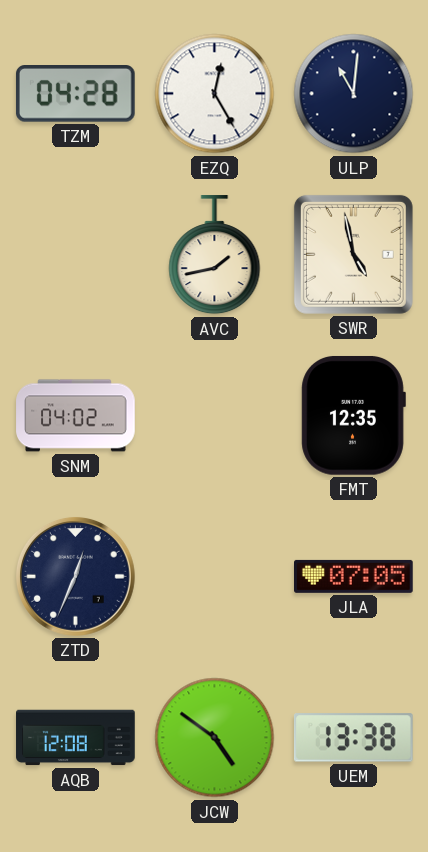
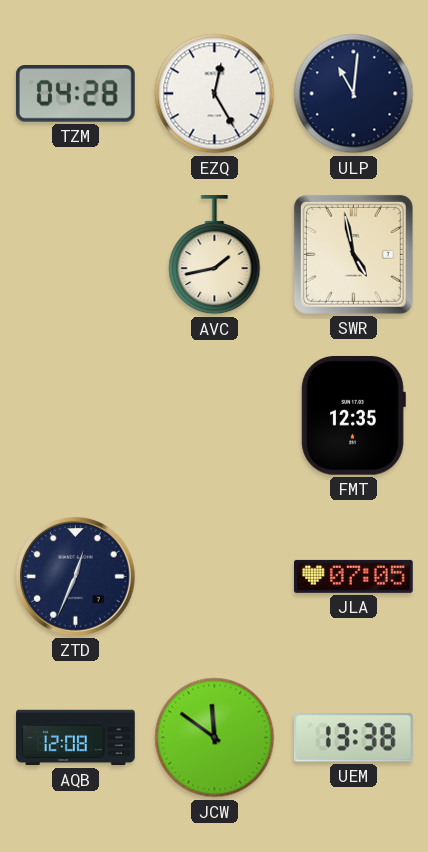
SNM: 04:02 -> none (76, 416)
JCW: 4:51 -> 11:51 (215, 738)
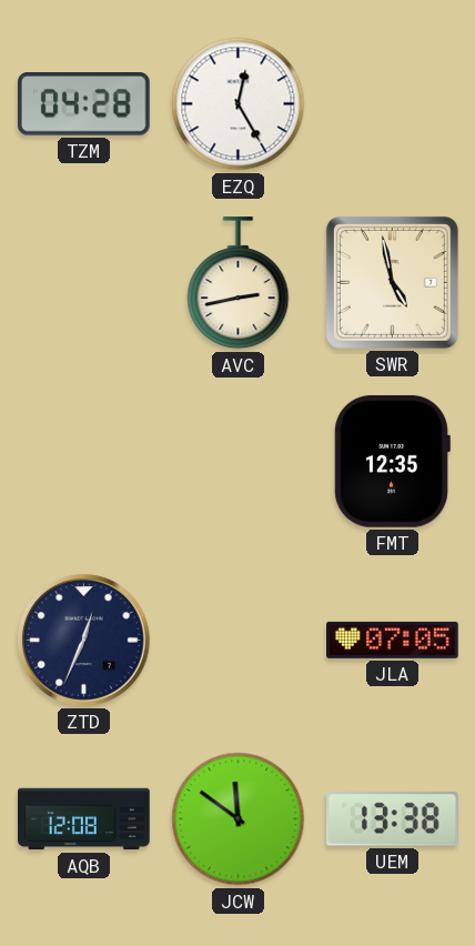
ULP: 11:01 -> none (354, 94)
AVC: 1:43 -> 2:43 (239, 283)
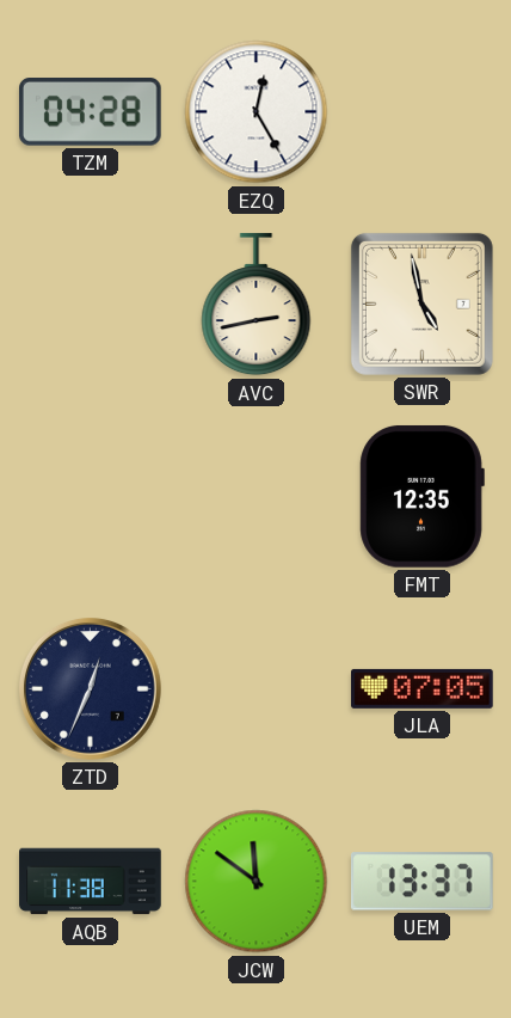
AQB: 12:08 -> 11:38 (91, 882)
UEM: 13:38 -> 13:37 (421, 882)
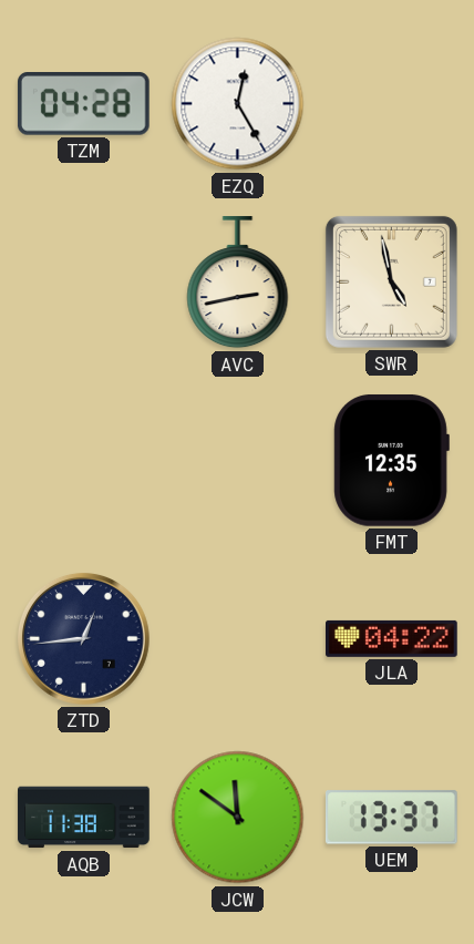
ZTD: 12:34 -> 12:44 (83, 638)
JLA: 07:05 -> 04:22 (392, 638)
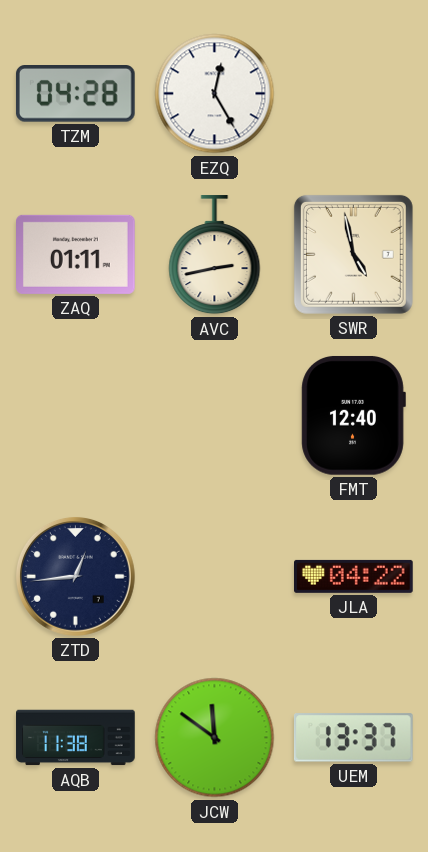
ZAQ: none -> 01:11 (76, 254)
FMT: 12:35 -> 12:40 (353, 415)
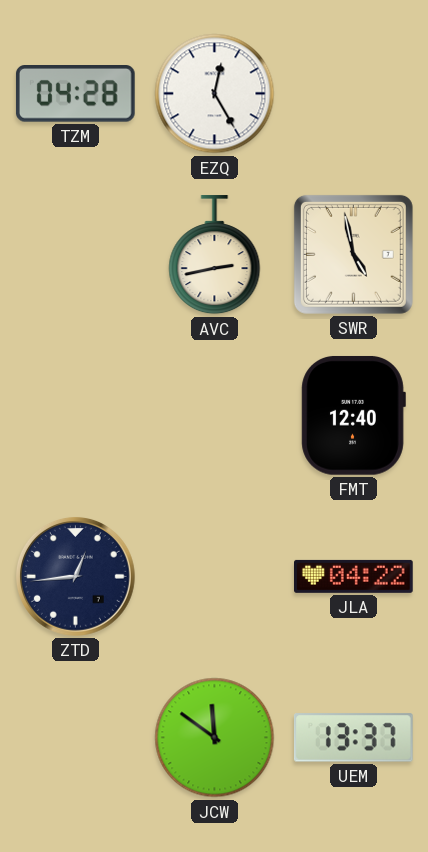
ZAQ: 01:11 -> none (76, 254)
AQB: 11:38 -> none (76, 738)
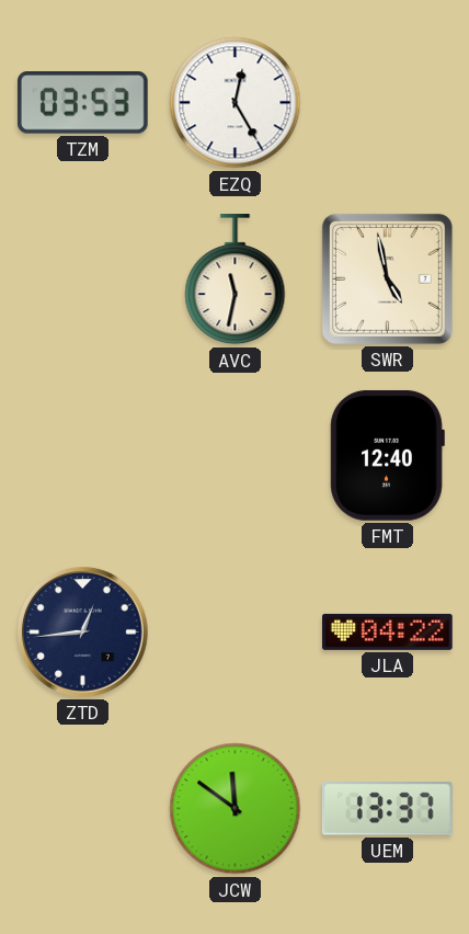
TZM: 04:28 -> 03:53 (82, 103)
AVC: 2:43 -> 11:32 (236, 280)
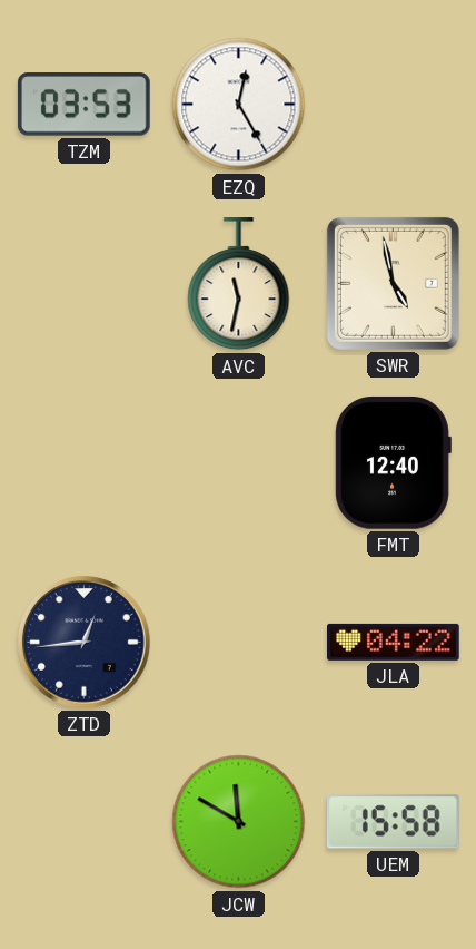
JCW: 11:51 -> 11:50 (239, 822)
UEM: 13:37 -> 15:58 (393, 822)
